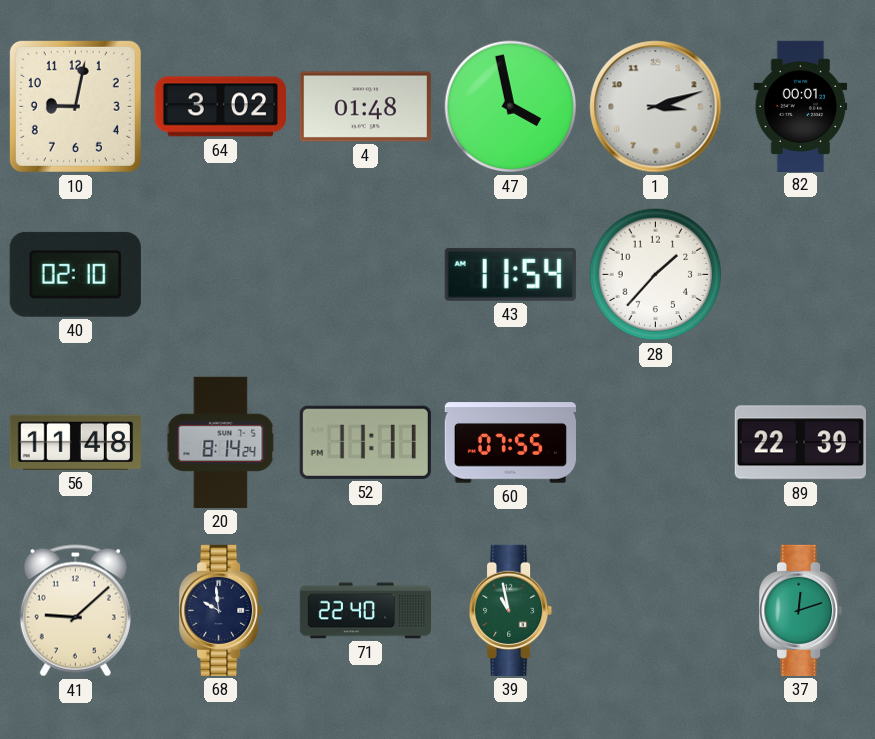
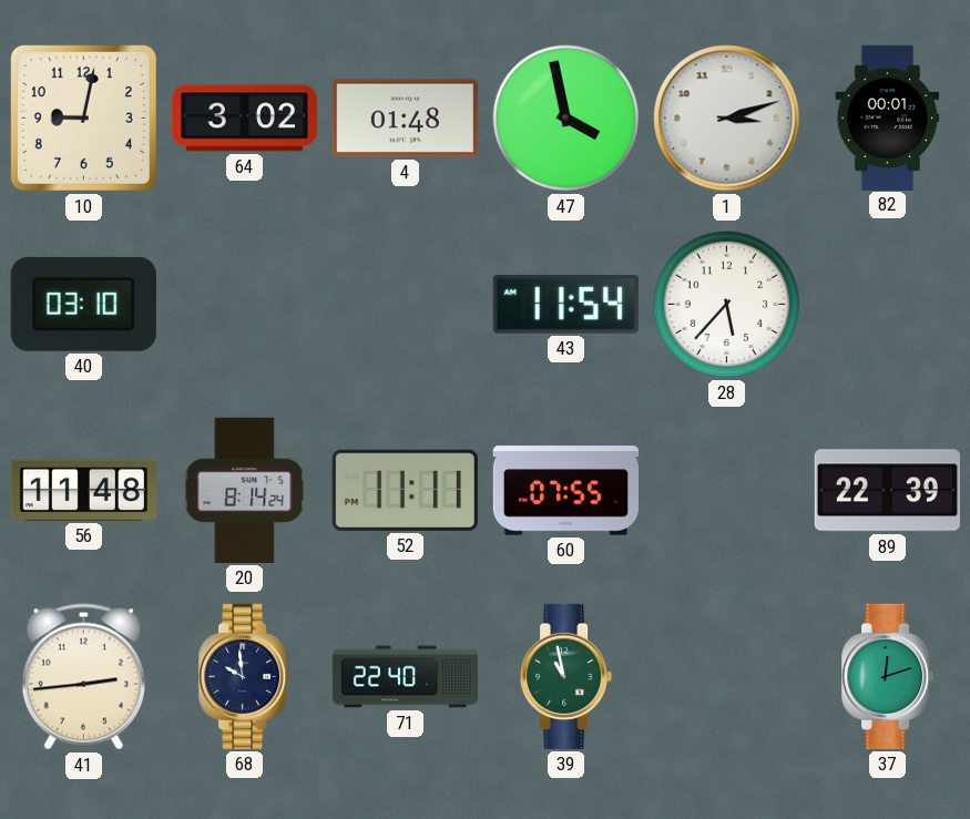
40: 02:10 -> 03:10 (83, 304)
28: 1:37 -> 5:37 (727, 305)
41: 9:08 -> 2:44 (83, 677)
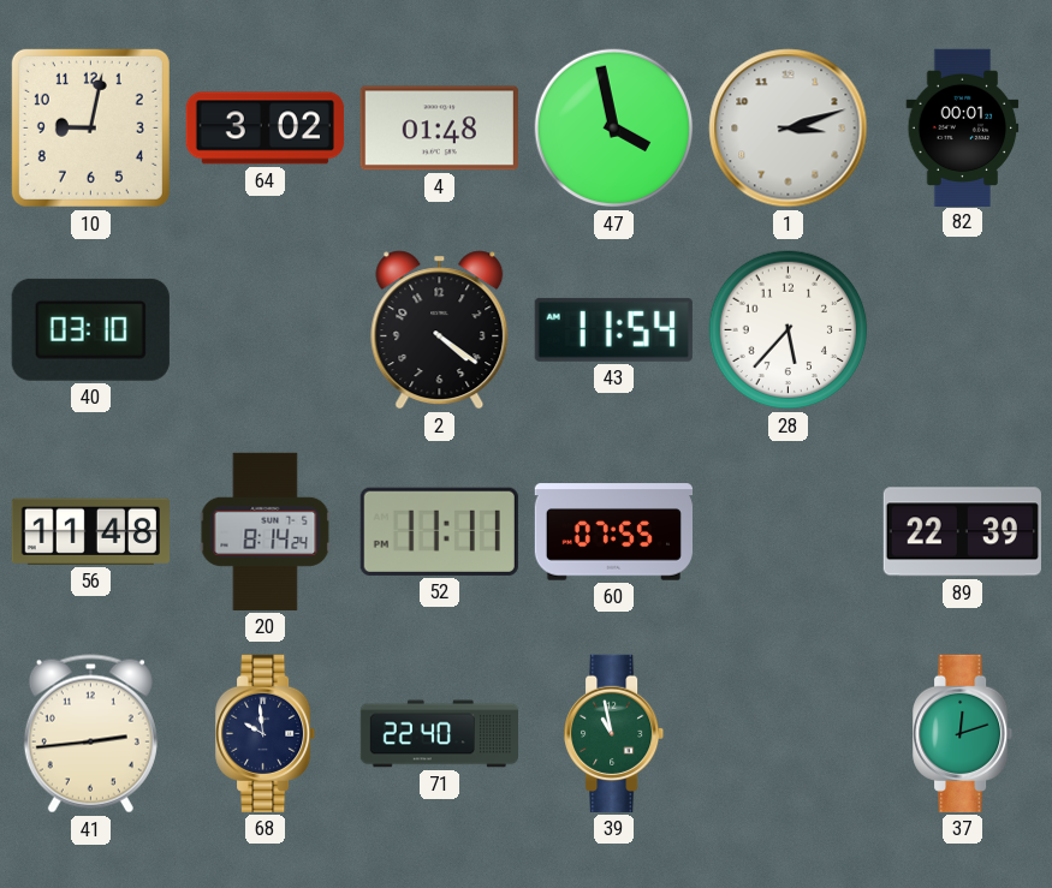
2: none -> 4:21 (440, 330)
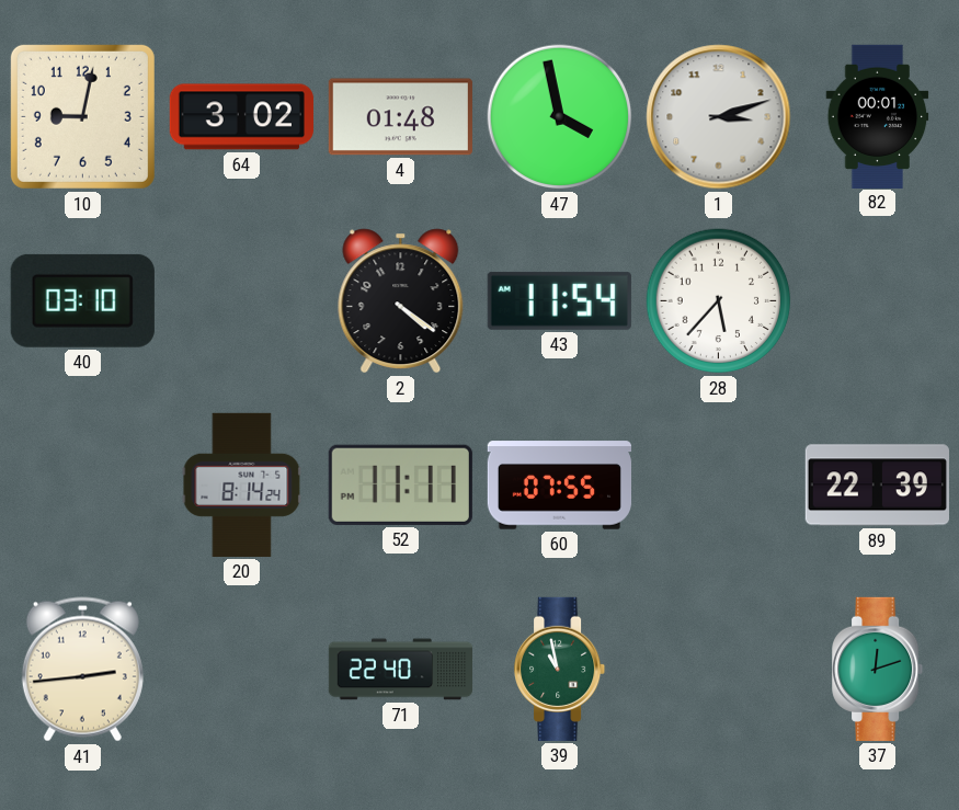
56: 11:48 -> none (90, 531)
68: 9:59 -> none (267, 733)
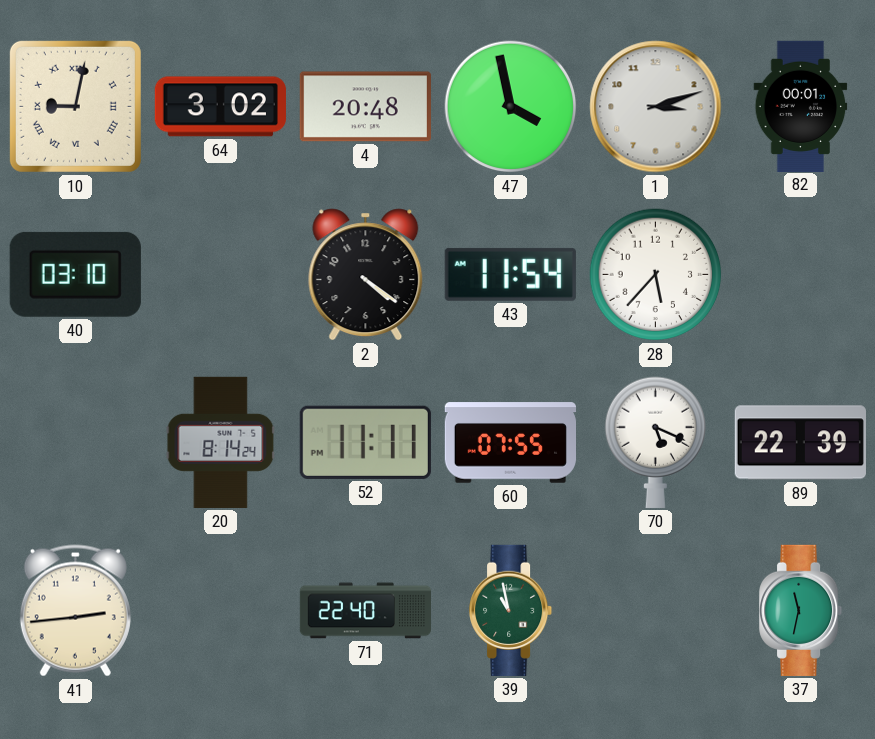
10 numerals: Arabic -> Roman (75, 106)
4: 01:48 -> 20:48 (365, 107)
70: none -> 5:19 (655, 442)
37: 12:12 -> 11:32 (802, 610)
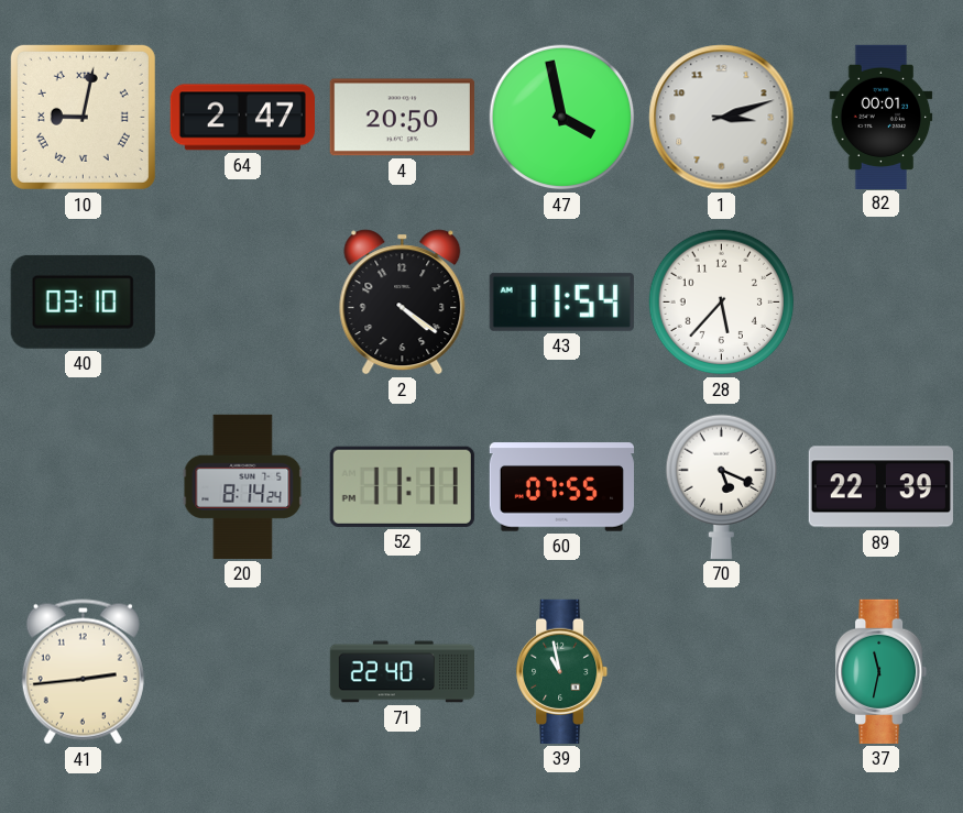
64: 3:02 -> 2:47 (242, 118)
4: 20:48 -> 20:50 (402, 118)
